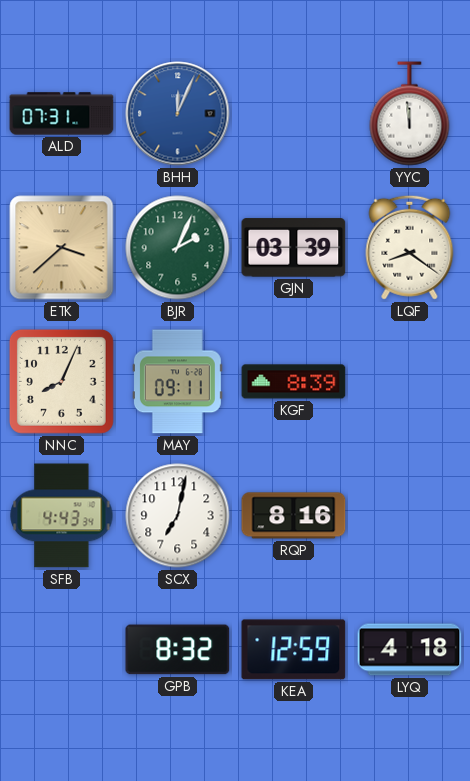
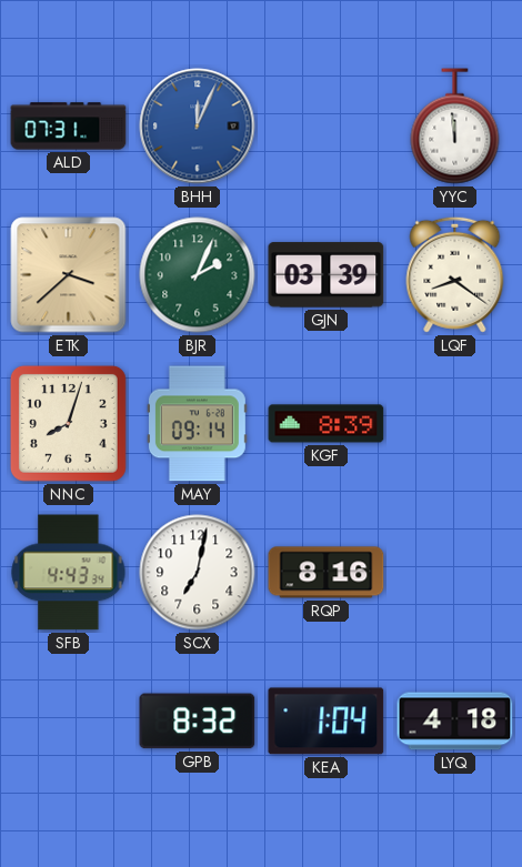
NNC: 8:04 -> 8:03 (68, 423)
MAY: 09:11 -> 09:14 (197, 424)
KEA: 12:59 -> 1:04 (327, 722)
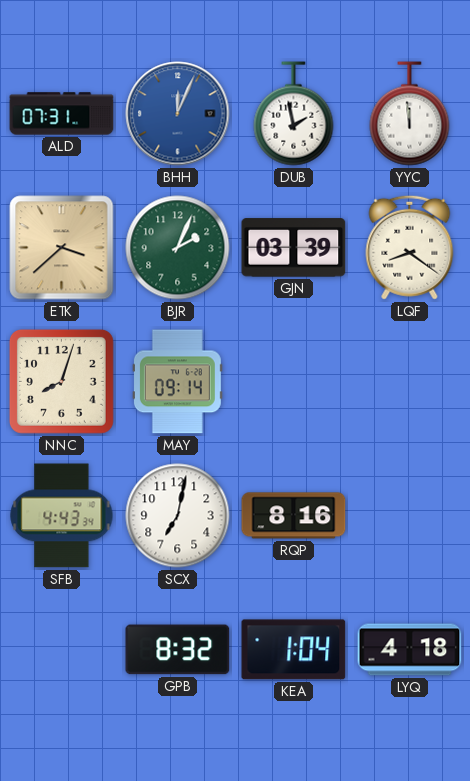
DUB: none -> 1:58 (294, 114)
KGF: 8:39 -> none (327, 424)
